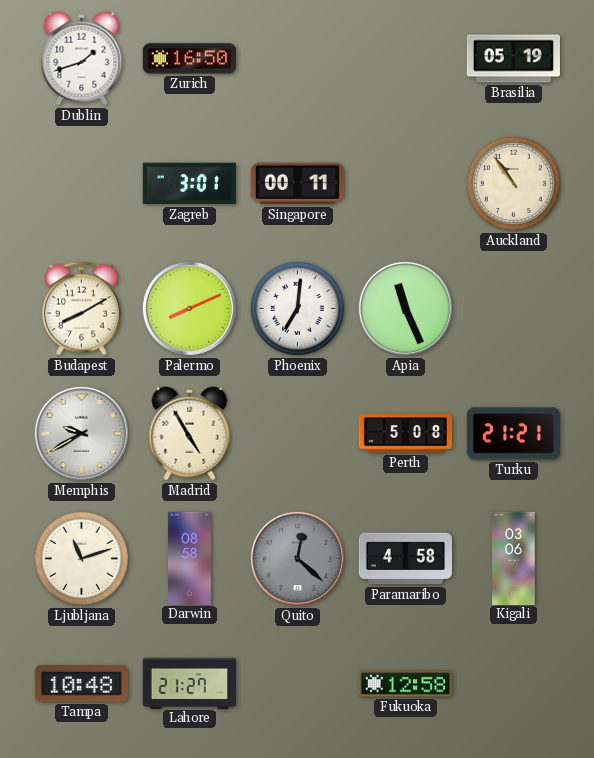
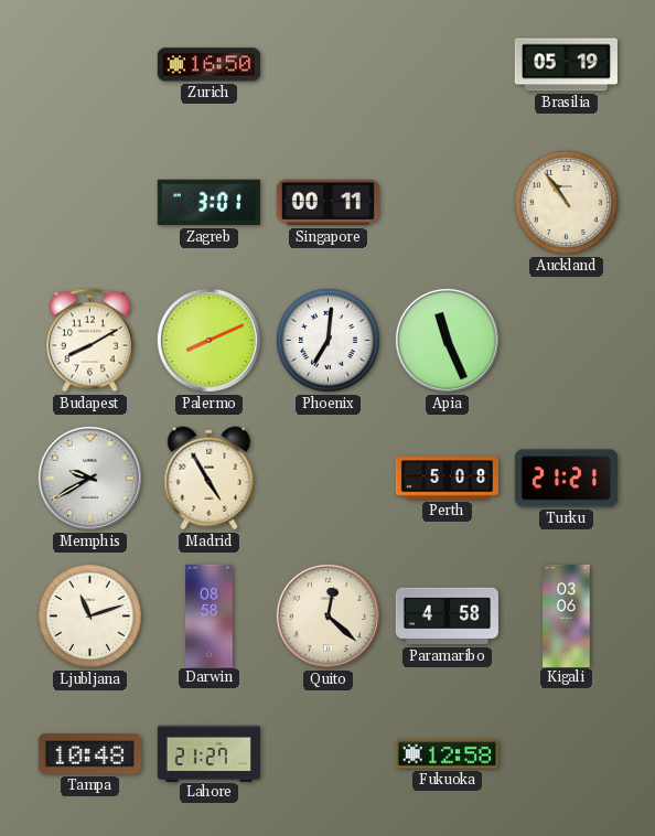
Dublin: 1:42 -> none (82, 59)
Quito dial: grey -> cream (327, 615)
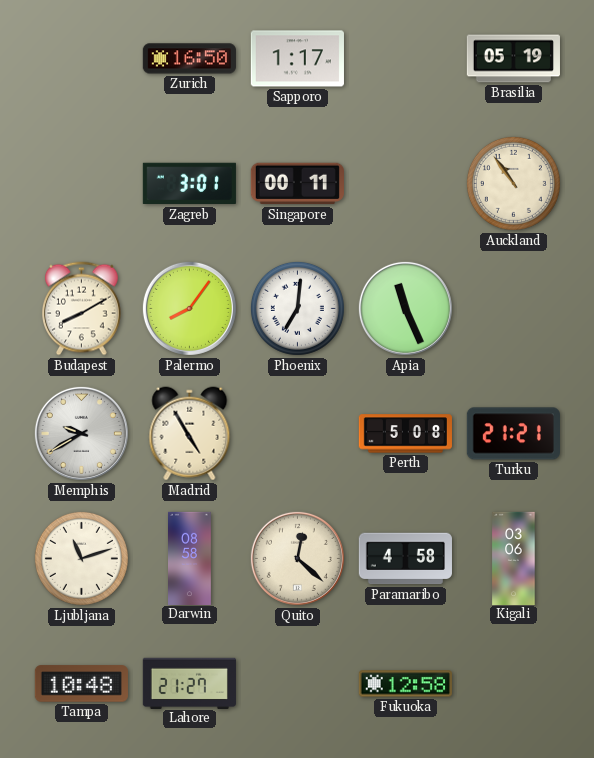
Sapporo: none -> 1:17 (297, 59)
Palermo: 8:11 -> 8:06 (189, 308)
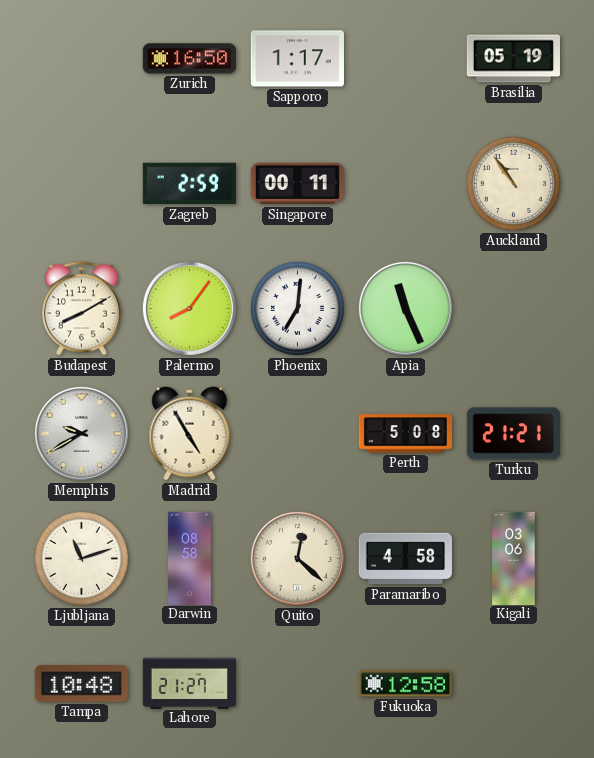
Zagreb: 3:01 -> 2:59 (189, 184)
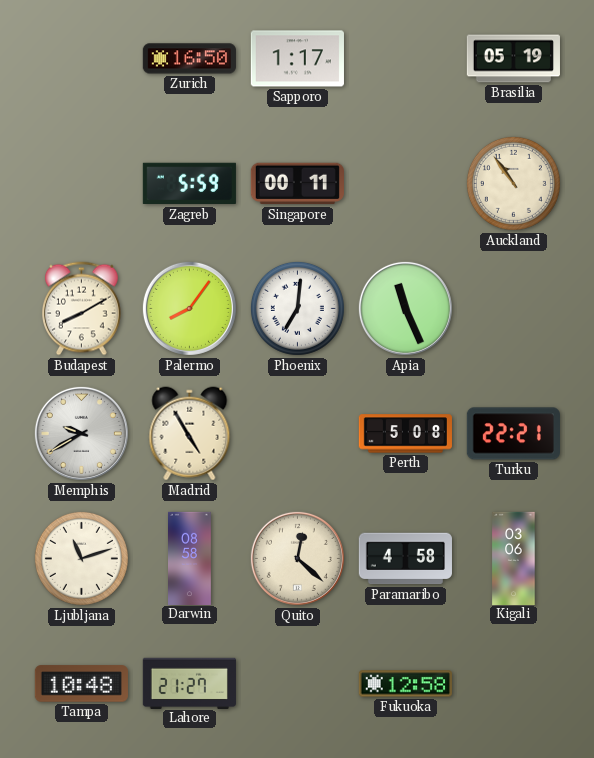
Zagreb: 2:59 -> 5:59 (189, 184)
Turku: 21:21 -> 22:21 (513, 434)
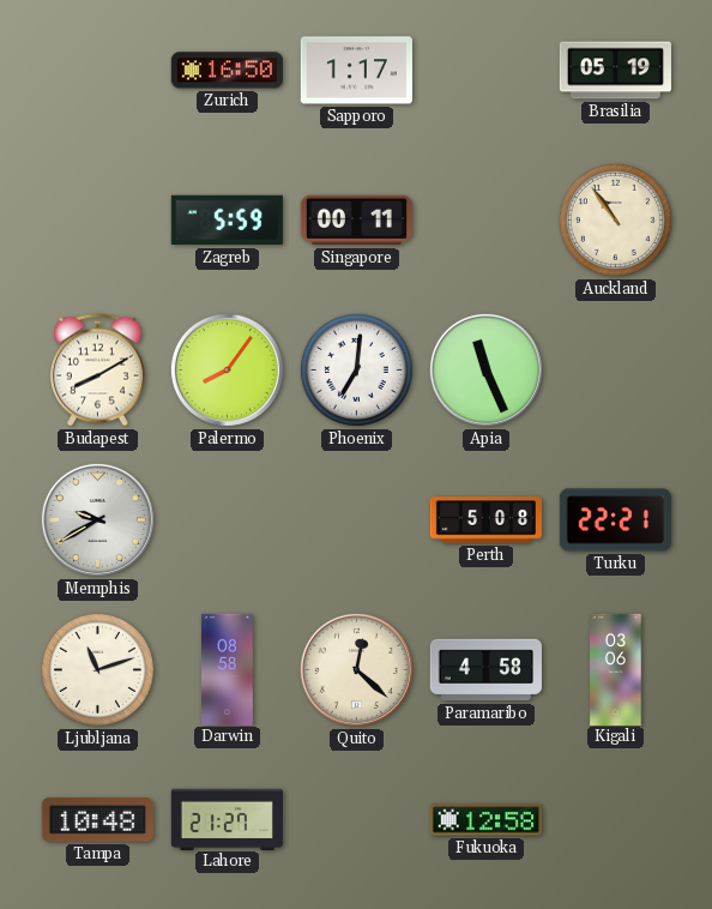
Madrid: 4:55 -> none (190, 434)
